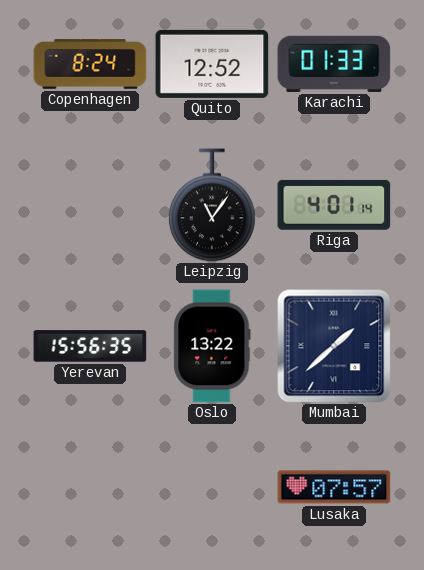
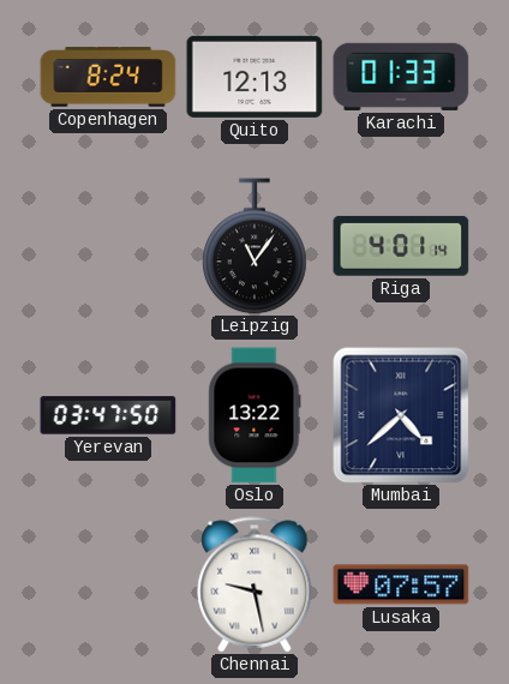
Quito: 12:52 -> 12:13 (254, 77)
Yerevan: 15:56 -> 03:47 (108, 415)
Mumbai: 1:38 -> 4:38 (401, 415)
Chennai: none -> 9:28 (254, 584)
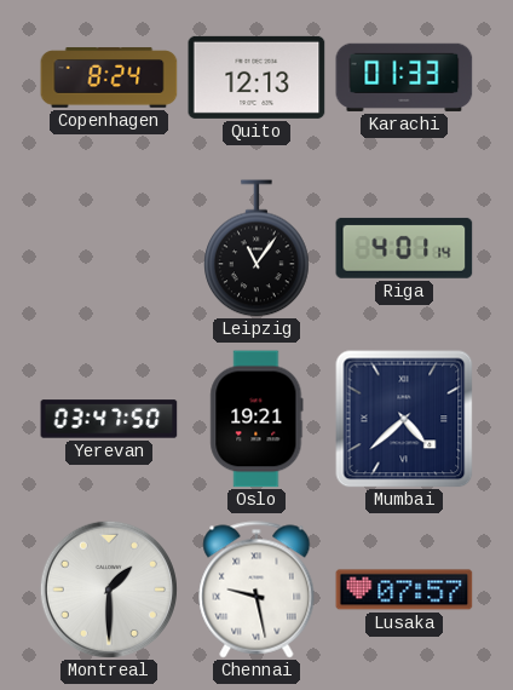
Oslo: 13:22 -> 19:21 (256, 419)
Montreal: none -> 1:30 (109, 590)
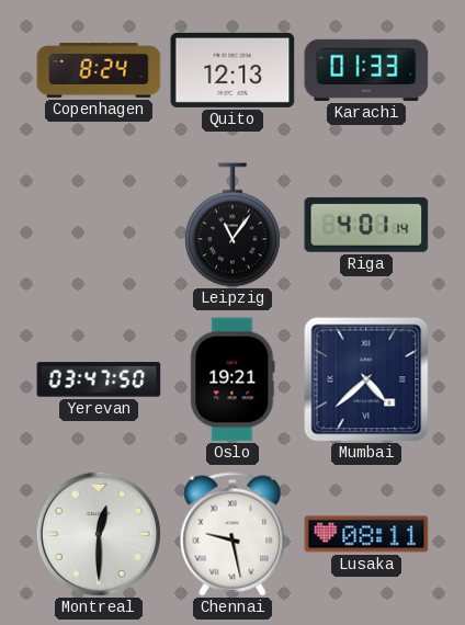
Montreal: 1:30 -> 12:30 (99, 534)
Lusaka: 07:57 -> 08:11 (366, 534)
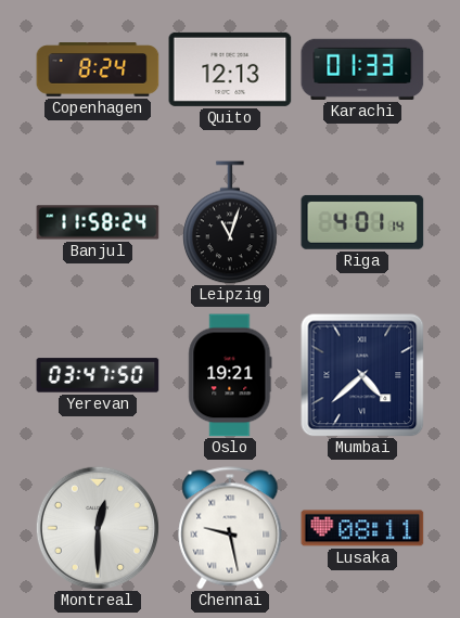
Banjul: none -> 11:58 (98, 222)
Leipzig: 11:06 -> 11:03 (230, 222)
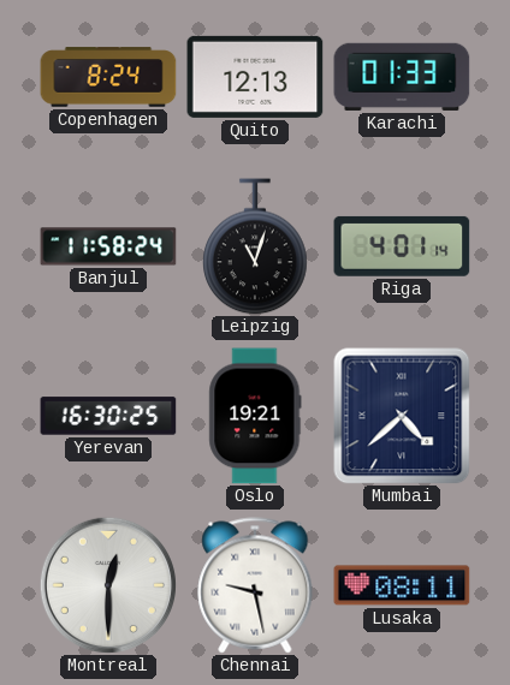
Yerevan: 03:47 -> 16:30 (108, 416)
